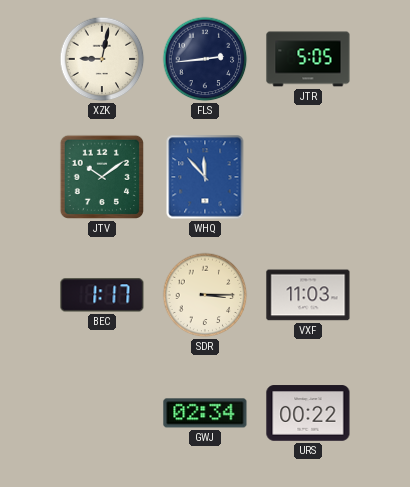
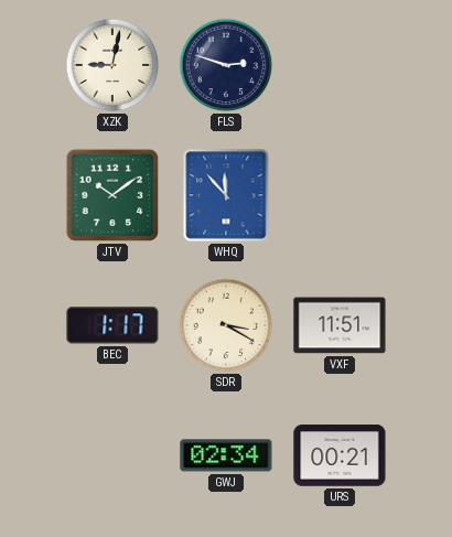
FLS: 2:44 -> 2:48 (226, 65)
JTR: 5:05 -> none (308, 59)
SDR: 3:15 -> 3:20 (226, 325)
VXF: 11:03 -> 11:51 (340, 325)
URS: 00:22 -> 00:21 (340, 455)
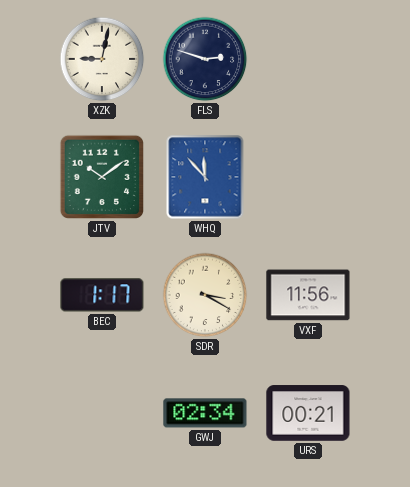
VXF: 11:51 -> 11:56 (308, 295)
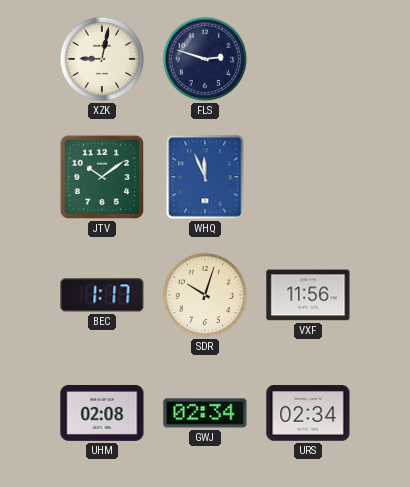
WHQ: 11:53 -> 11:56 (205, 177)
SDR: 3:20 -> 10:03 (205, 295)
UHM: none -> 02:08 (102, 413)
URS: 00:21 -> 02:34 (308, 413)
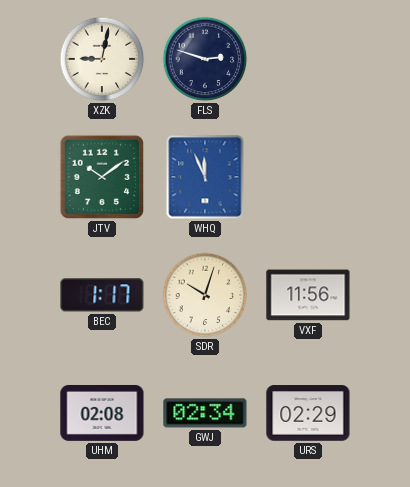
URS: 02:34 -> 02:29 (308, 413)
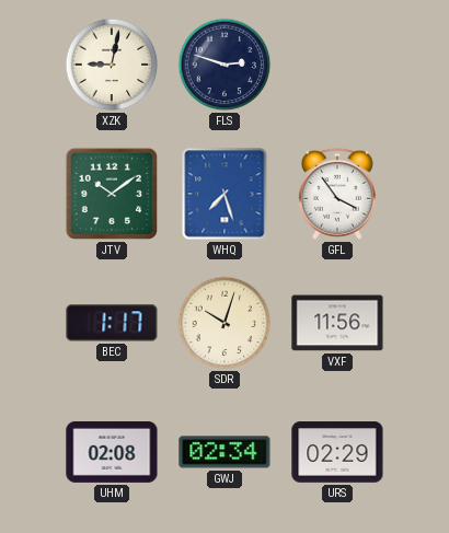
WHQ: 11:56 -> 7:27 (225, 194)
GFL: none -> 3:54 (337, 194)
